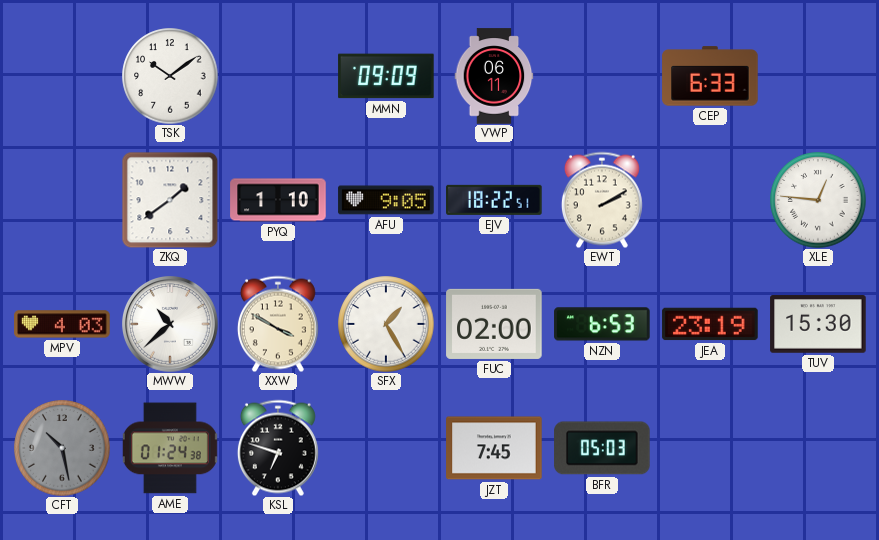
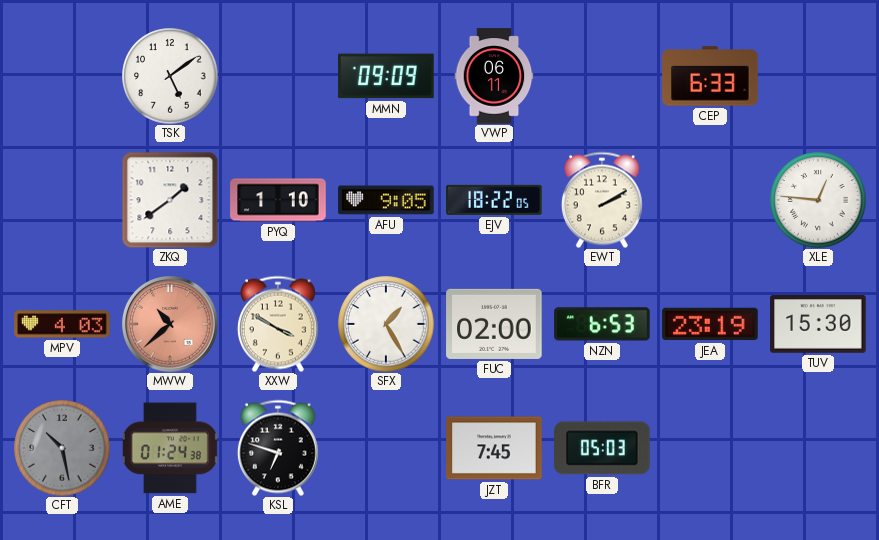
TSK: 10:09 -> 5:09 (170, 76)
EJV: 18:22:51 -> 18:22:05 (494, 200)
MWW dial: white -> salmon (171, 325)
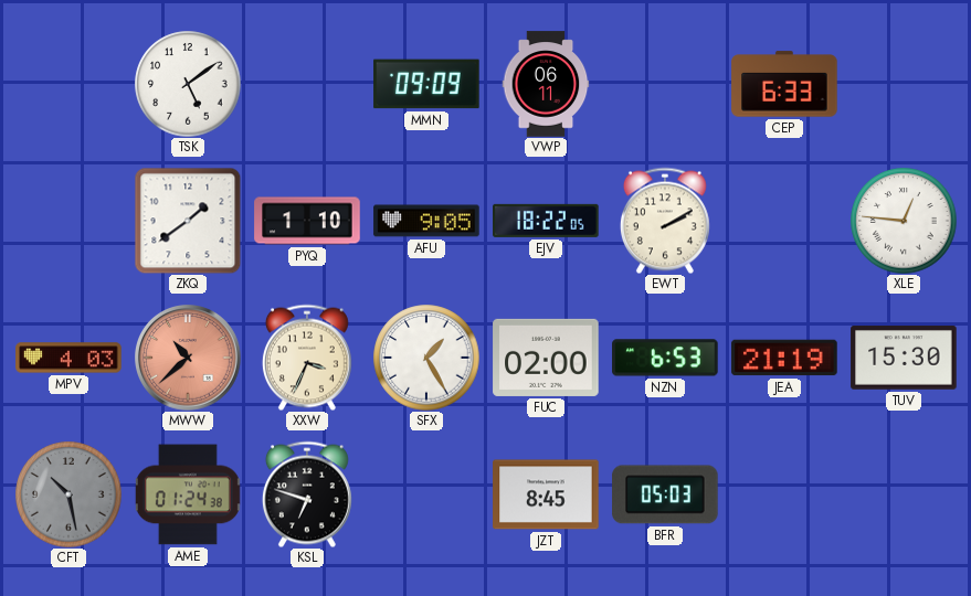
XXW: 3:50 -> 3:34 (307, 358)
JEA: 23:19 -> 21:19 (784, 358)
JZT: 7:45 -> 8:45 (546, 494)
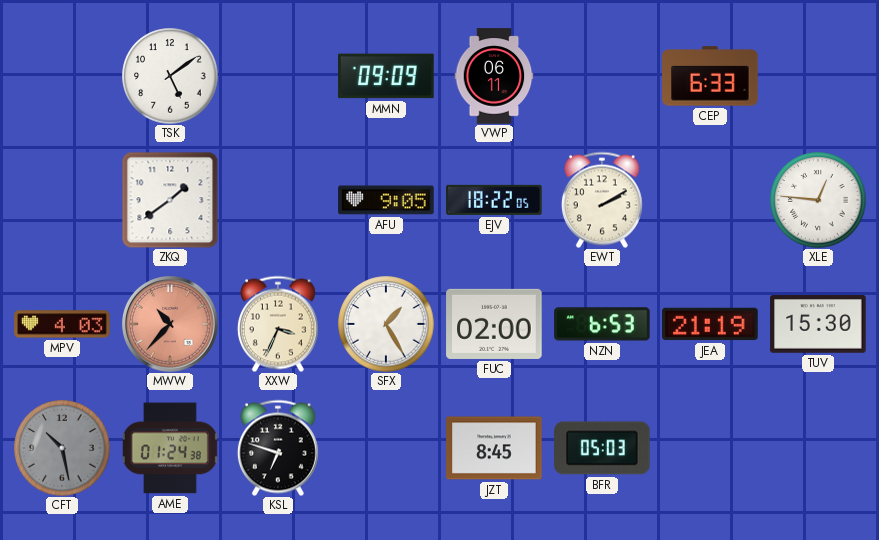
PYQ: 1:10 -> none (307, 221)
MWW: 10:38 -> 10:37 (171, 325)
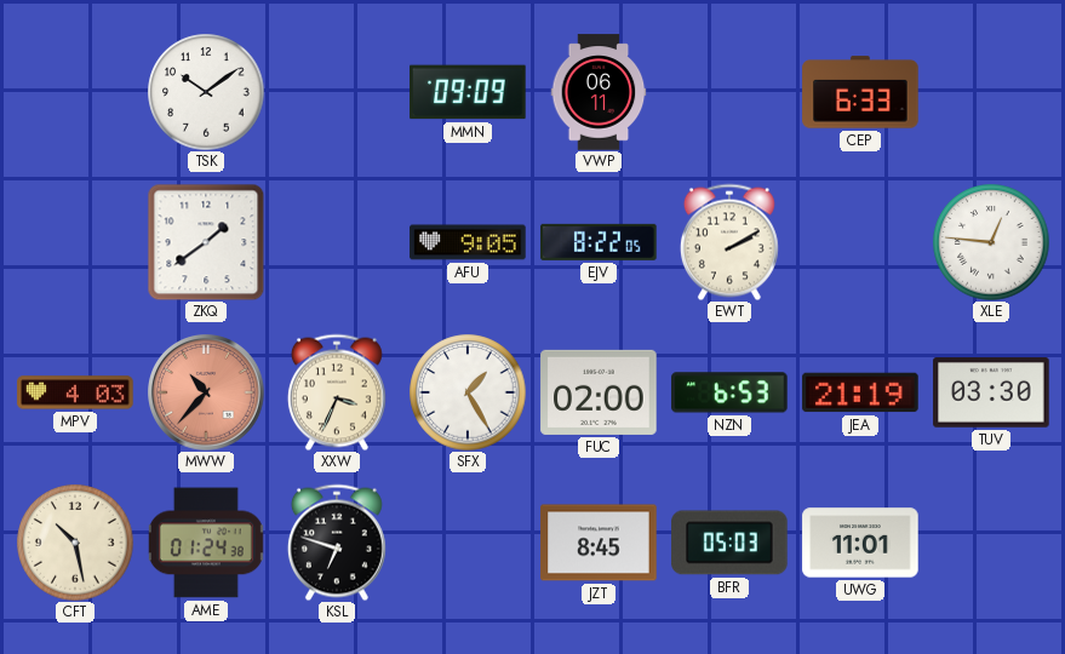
TSK: 5:09 -> 10:09 (206, 92)
EJV: 18:22 -> 8:22 (599, 242)
TUV: 15:30 -> 03:30 (991, 392)
CFT dial: grey -> cream (75, 543)
UWG: none -> 11:01 (860, 543)
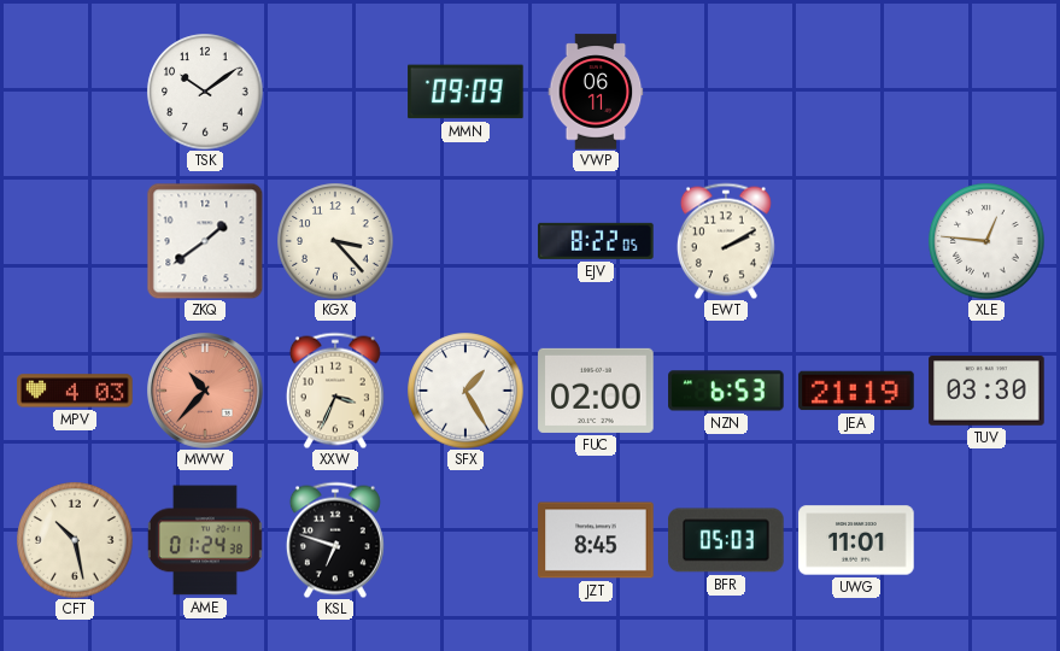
CEP: 6:33 -> none (860, 92)
KGX: none -> 3:23 (335, 241)
AFU: 9:05 -> none (468, 242)
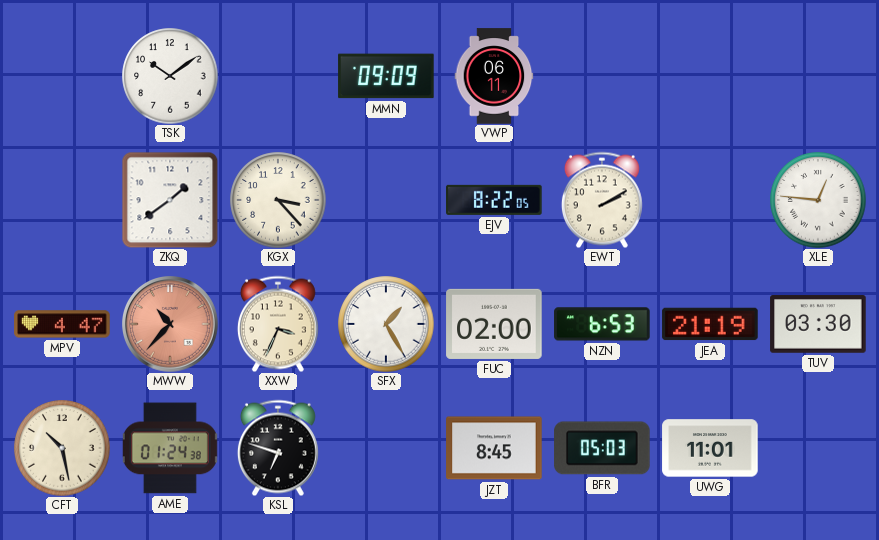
MPV: 4:03 -> 4:47 (62, 324)
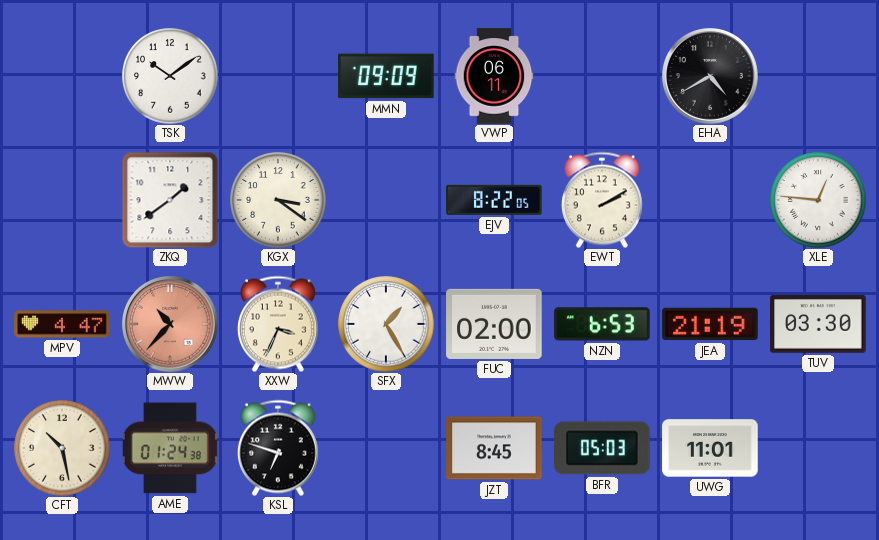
EHA: none -> 4:40 (711, 77)
KGX: 3:23 -> 3:21 (278, 200)
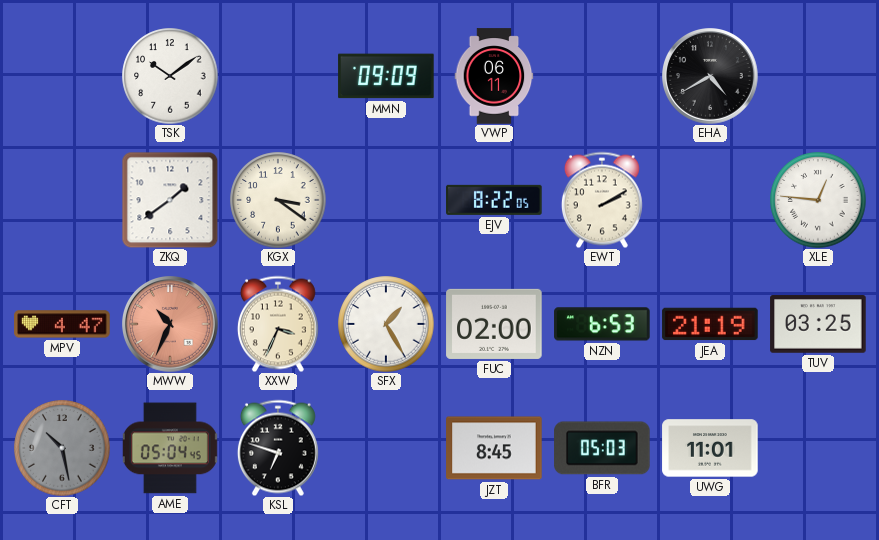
MWW: 10:37 -> 10:34 (171, 325)
TUV: 03:30 -> 03:25 (818, 324)
CFT dial: cream -> grey (62, 448)
AME: 01:24 -> 05:04 (170, 448)
